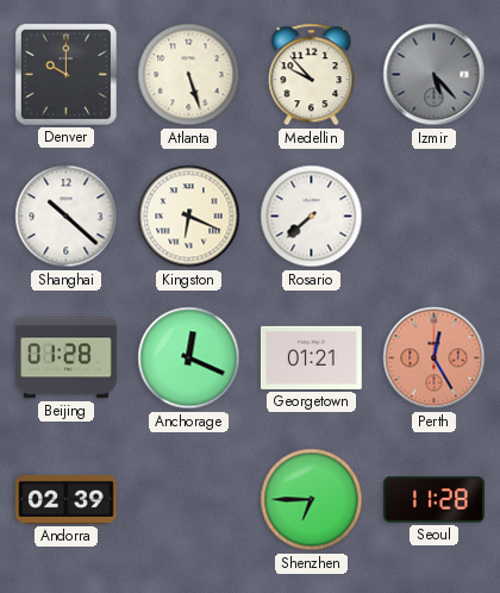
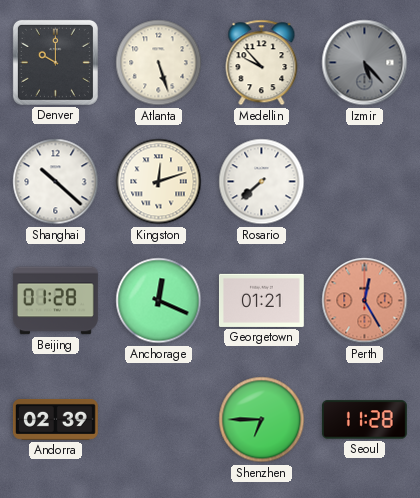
Kingston: 6:19 -> 12:12 (159, 182)
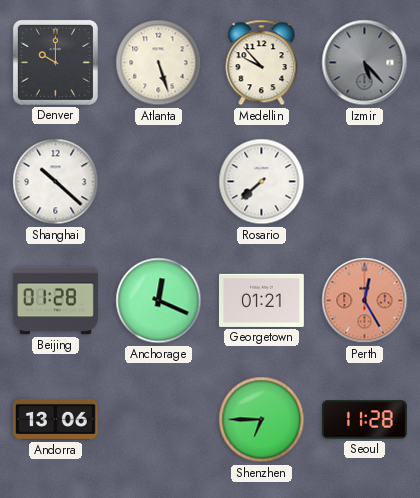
Kingston: 12:12 -> none (159, 182)
Andorra: 02:39 -> 13:06 (55, 419)
